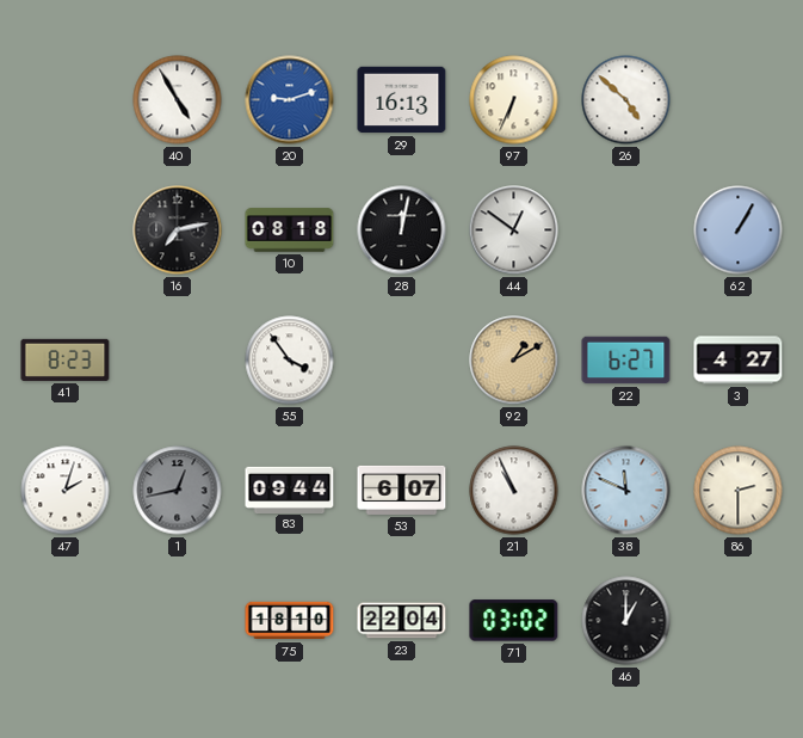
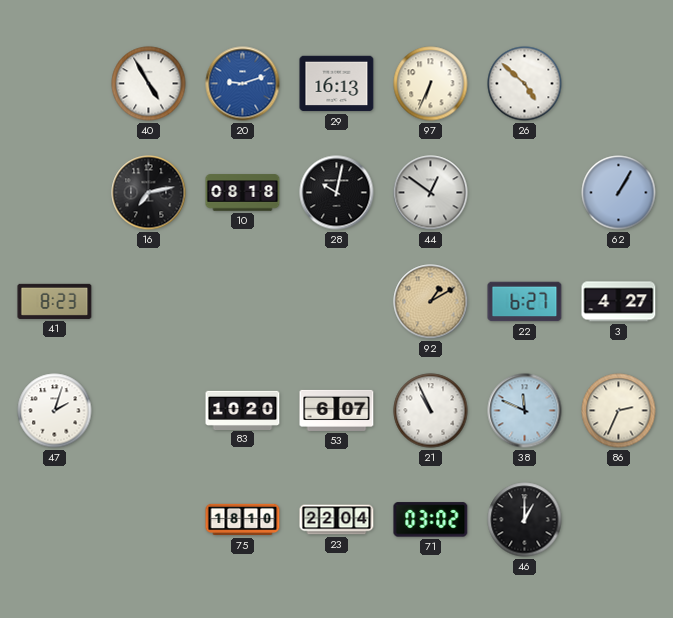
28: 12:02 -> 10:02 (337, 193)
55: 3:54 -> none (290, 361)
1: 12:43 -> none (178, 491)
83: 09:44 -> 10:20 (243, 410)
86: 2:30 -> 2:34 (619, 411)
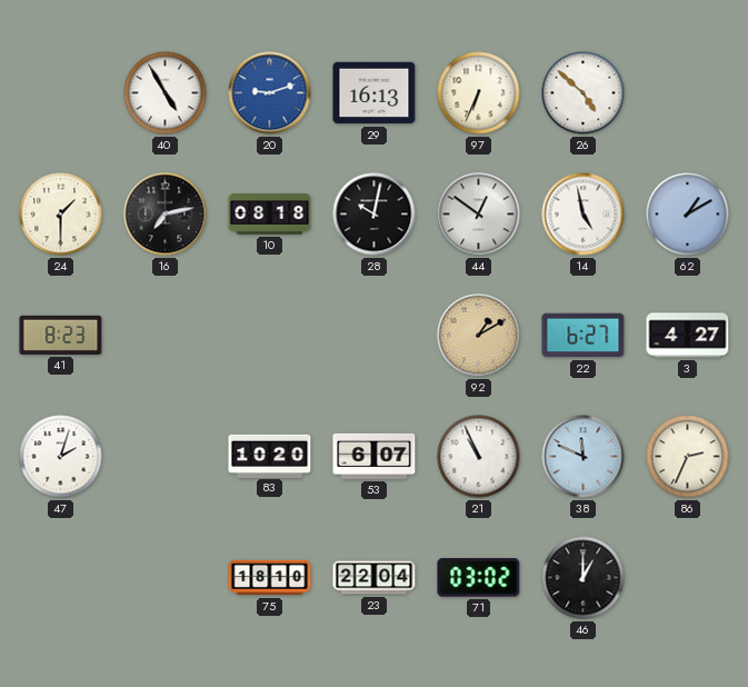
24: none -> 1:30 (61, 215)
14: none -> 4:58 (584, 215)
62: 1:05 -> 1:10 (688, 215)
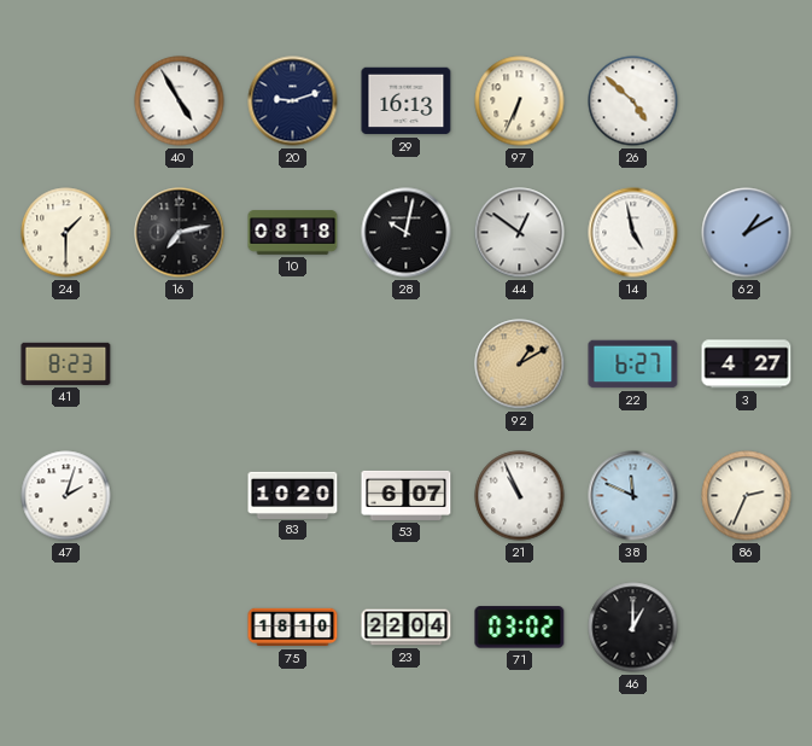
20 dial: blue -> navy (293, 101)
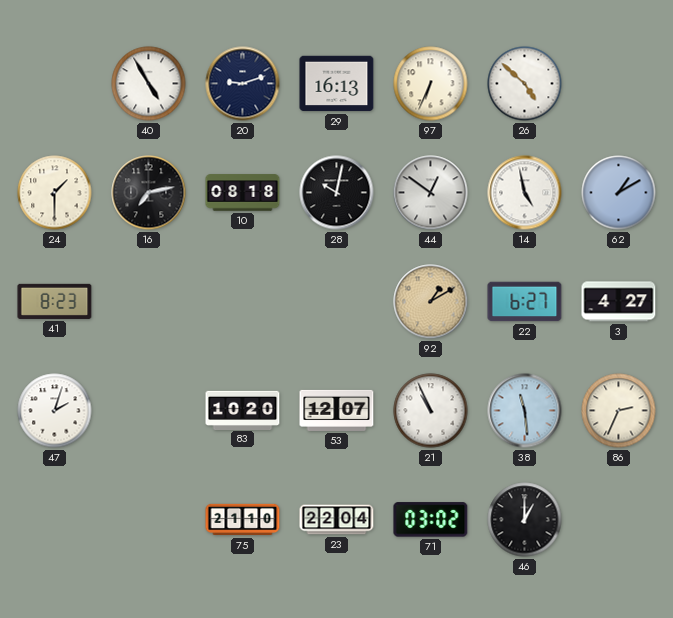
53: 6:07 -> 12:07 (337, 410)
38: 11:49 -> 11:29 (525, 411)
75: 18:10 -> 21:10 (243, 520)
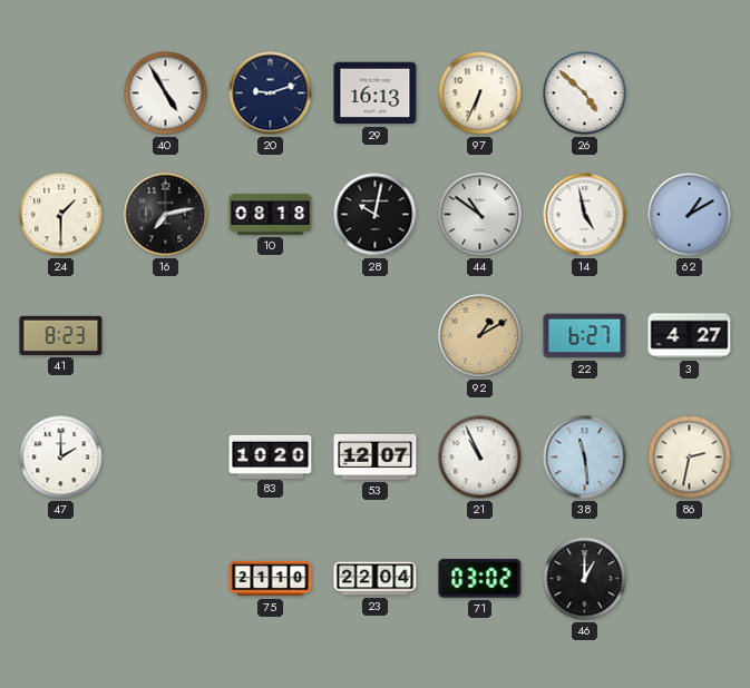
44: 12:51 -> 10:51 (480, 215)
47: 2:03 -> 2:00 (61, 458)
86: 2:34 -> 2:32 (690, 458)
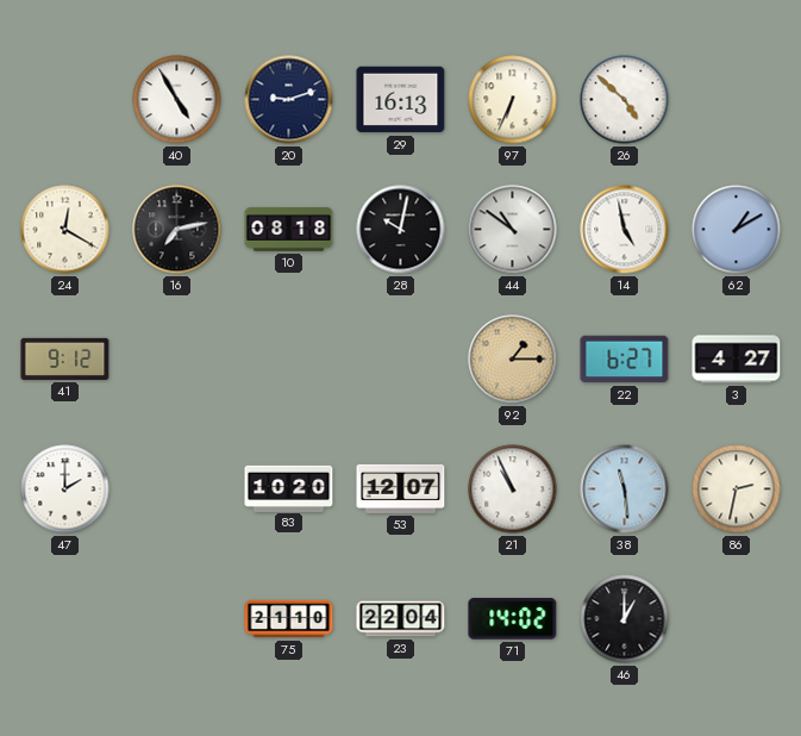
24: 1:30 -> 12:20 (65, 230)
41: 8:23 -> 9:12 (65, 358)
92: 1:10 -> 1:15 (513, 360)
71: 03:02 -> 14:02 (513, 619)
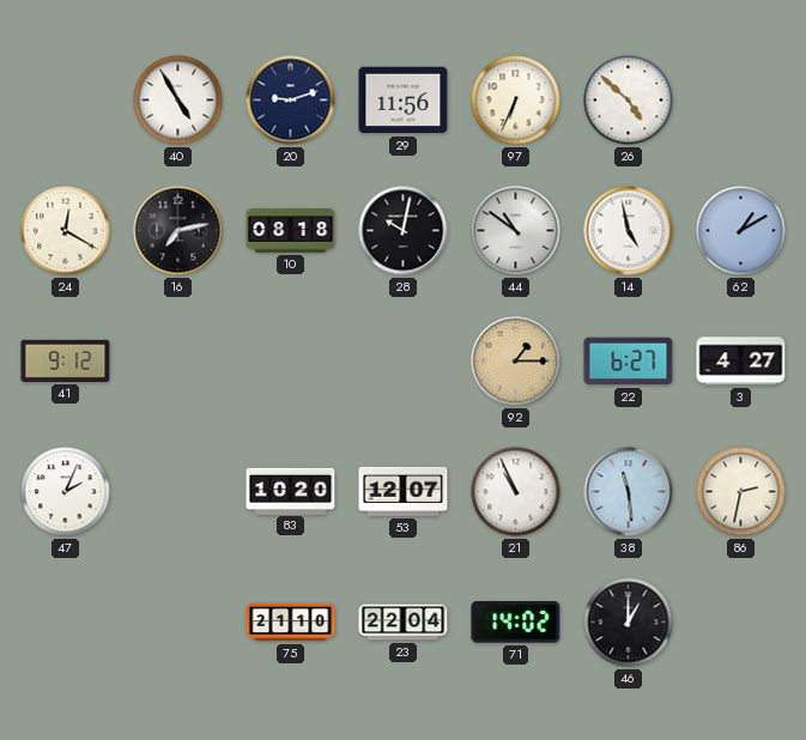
29: 16:13 -> 11:56 (404, 101)
47: 2:00 -> 2:04 (66, 492)
